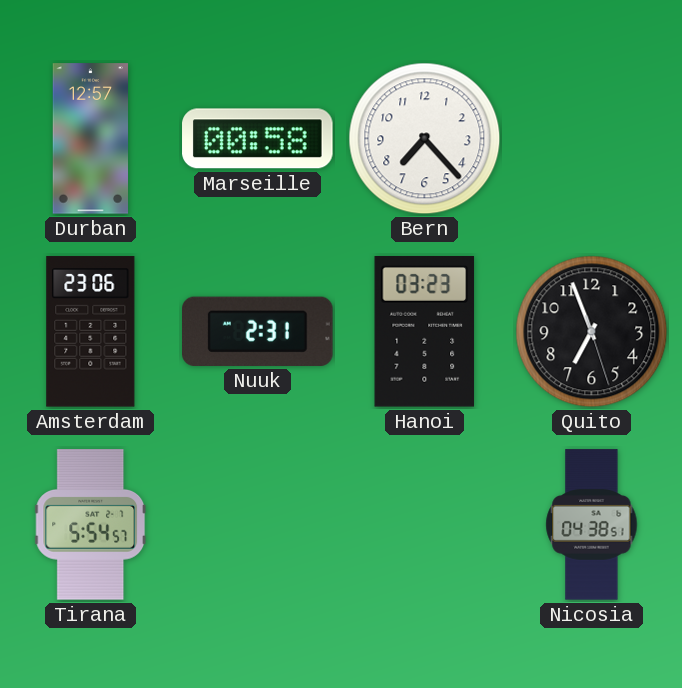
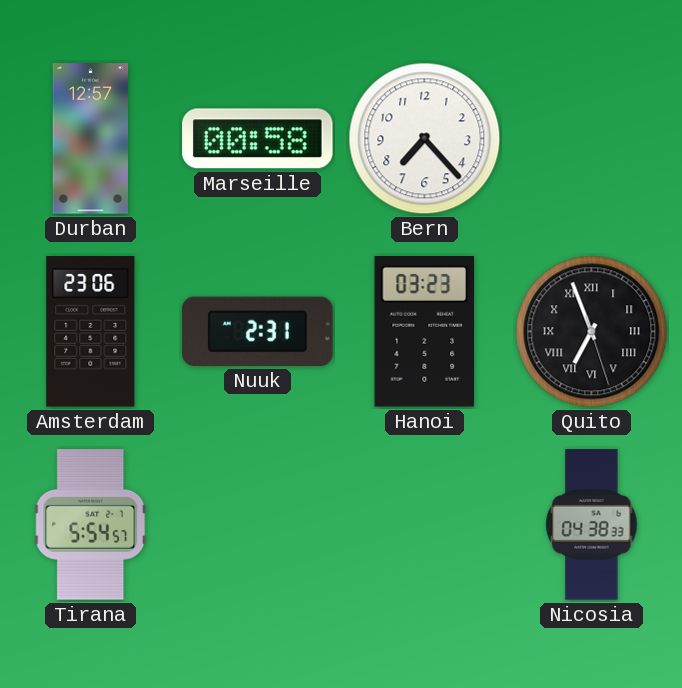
Quito numerals: Arabic -> Roman (592, 332)
Nicosia: 04:38:51 -> 04:38:33 (592, 525)
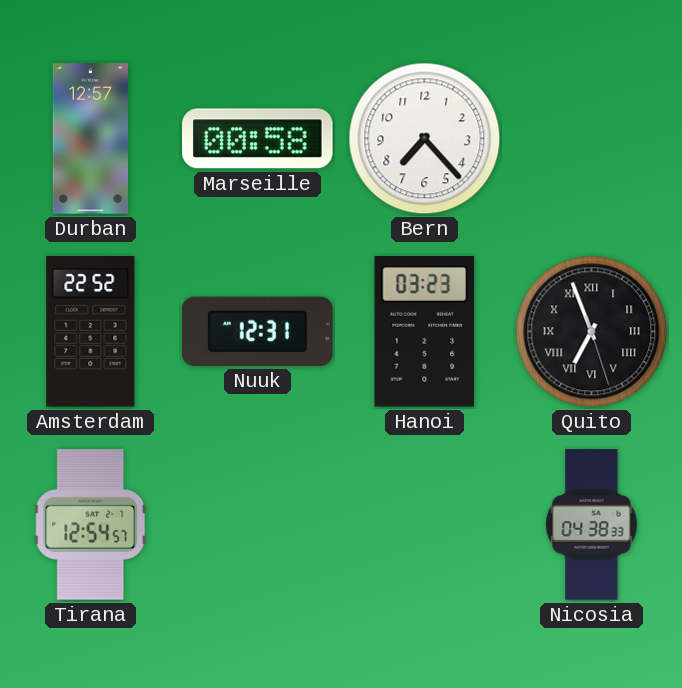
Amsterdam: 23:06 -> 22:52 (91, 332)
Nuuk: 2:31 -> 12:31 (258, 331)
Tirana: 5:54 -> 12:54 (91, 525)
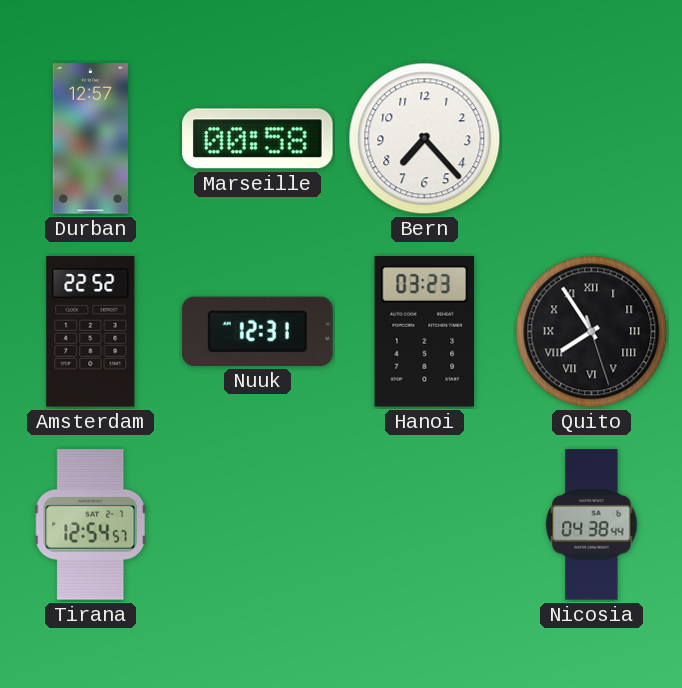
Quito: 6:56 -> 7:54 (592, 332)
Nicosia: 04:38:33 -> 04:38:44 (592, 525)
